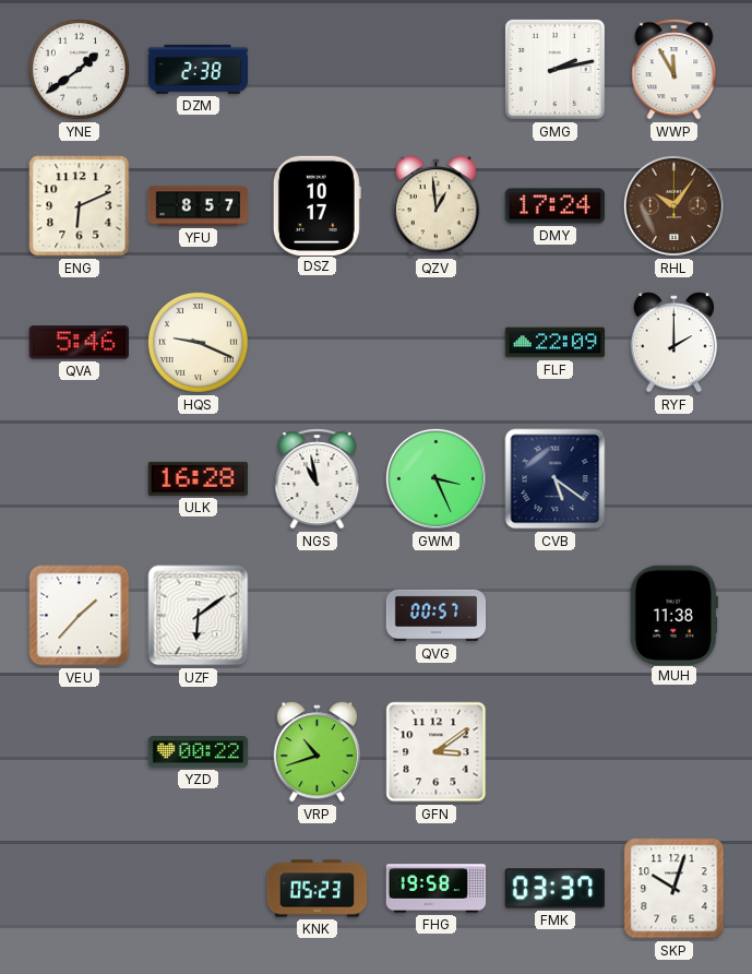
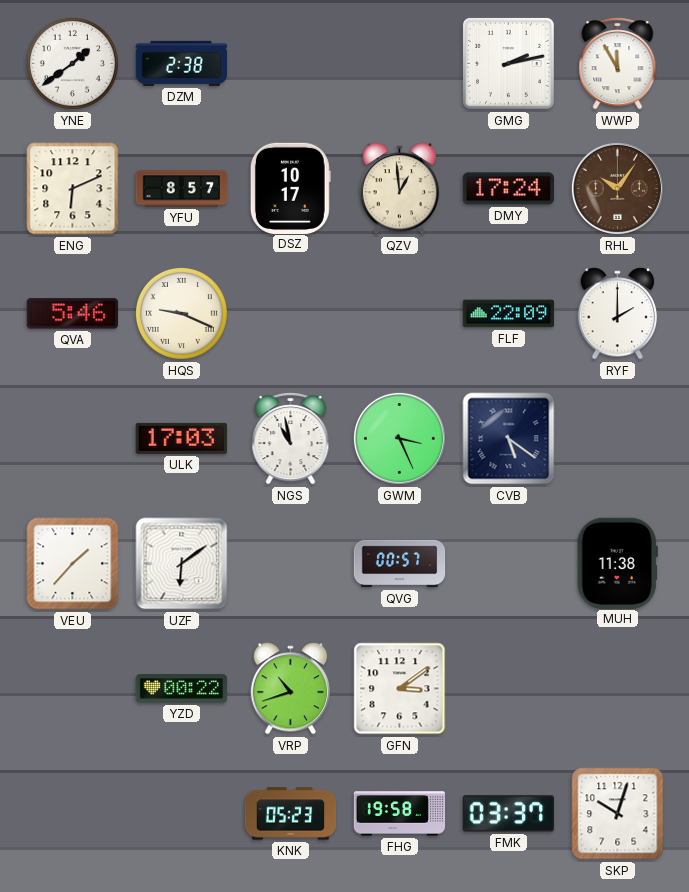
ULK: 16:28 -> 17:03 (181, 438)
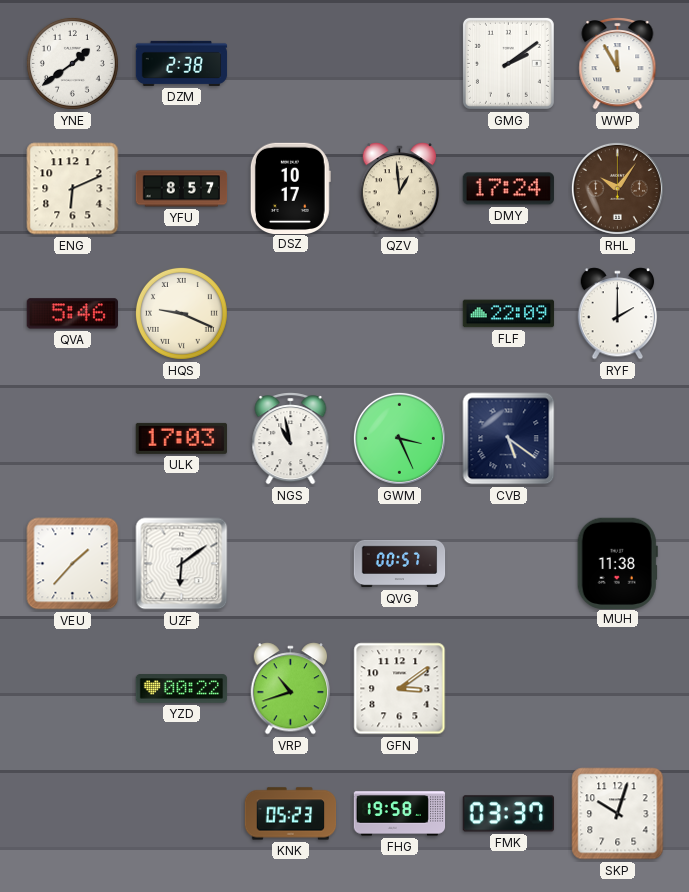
GMG: 2:13 -> 2:09 (508, 63)
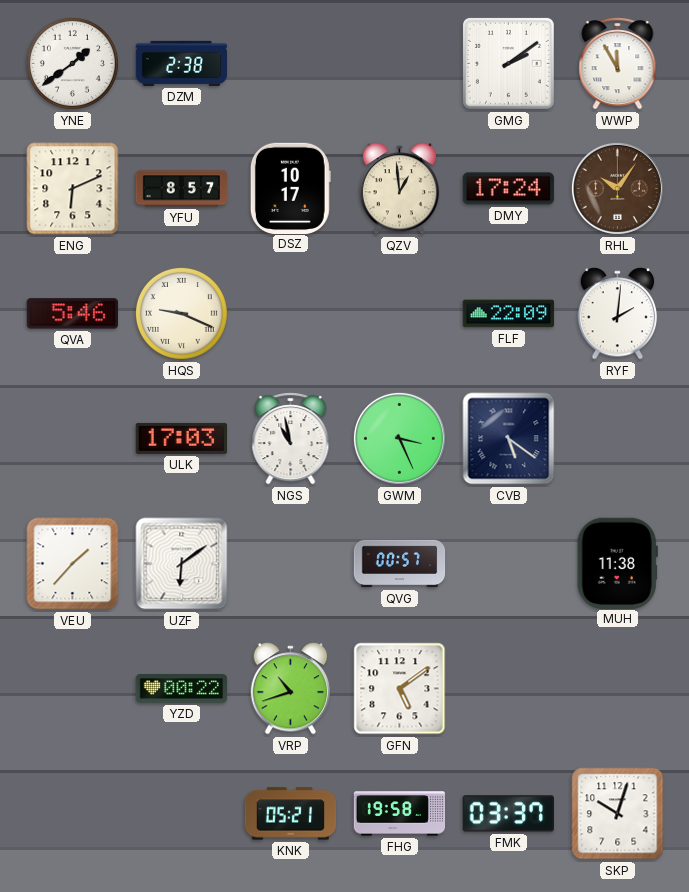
RYF: 2:00 -> 2:01 (618, 314)
GFN: 3:09 -> 5:09 (400, 689)
KNK: 05:23 -> 05:21 (291, 814)
